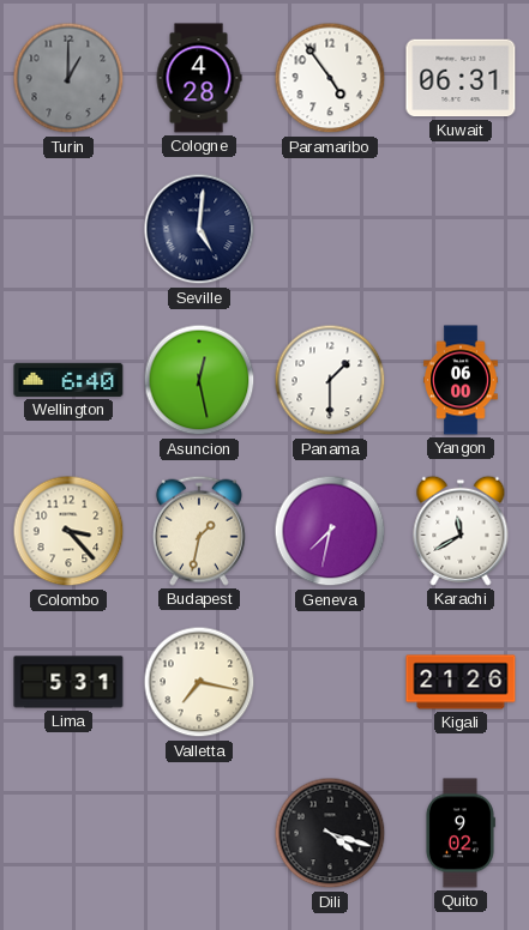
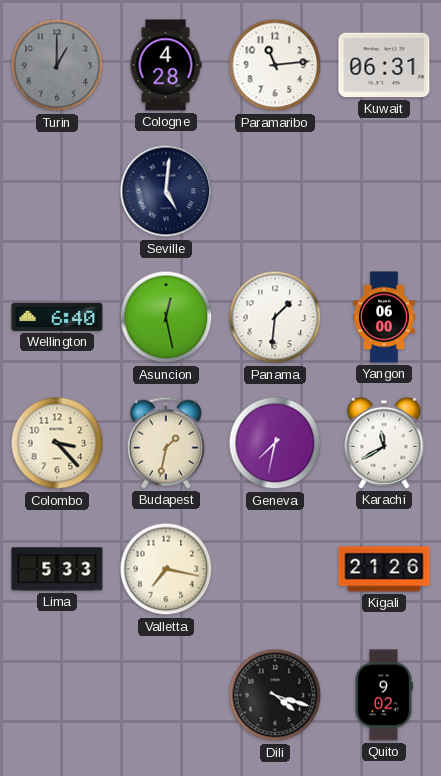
Paramaribo: 4:54 -> 11:14 (275, 65)
Panama: 1:30 -> 1:31 (275, 317)
Lima: 5:31 -> 5:33 (57, 569)
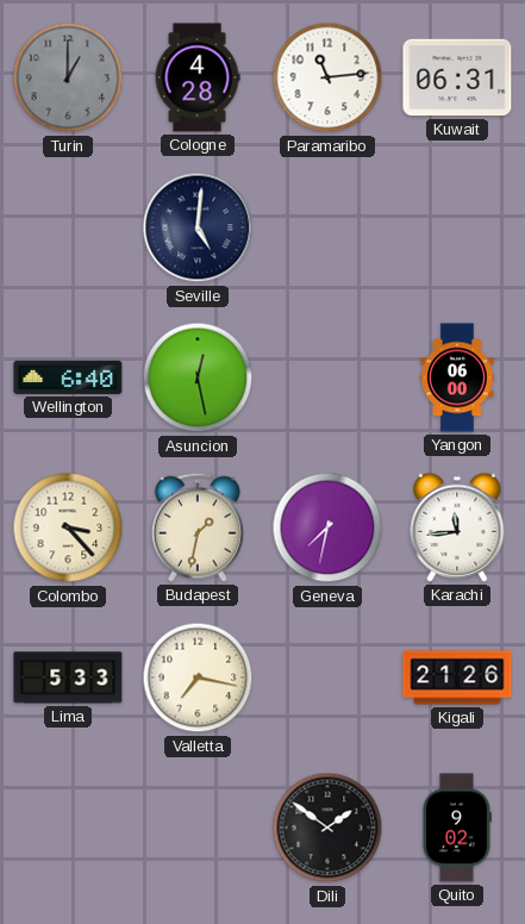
Panama: 1:31 -> none (275, 317)
Karachi: 11:40 -> 11:44 (457, 527)
Dili: 4:18 -> 1:51 (327, 828)
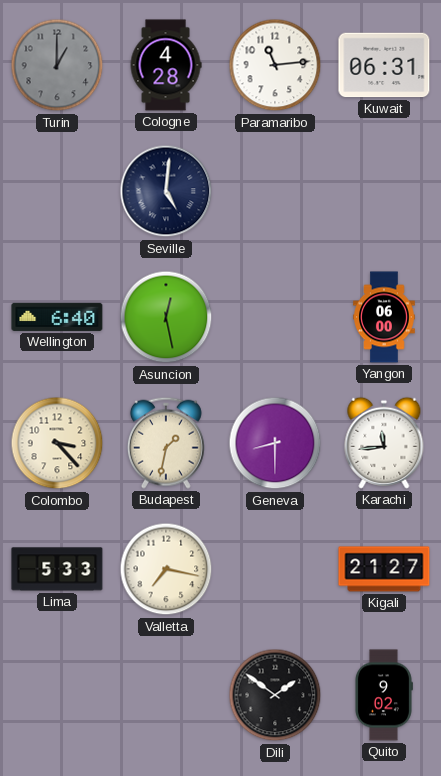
Geneva: 7:32 -> 8:30 (275, 443)
Kigali: 21:26 -> 21:27 (384, 569)
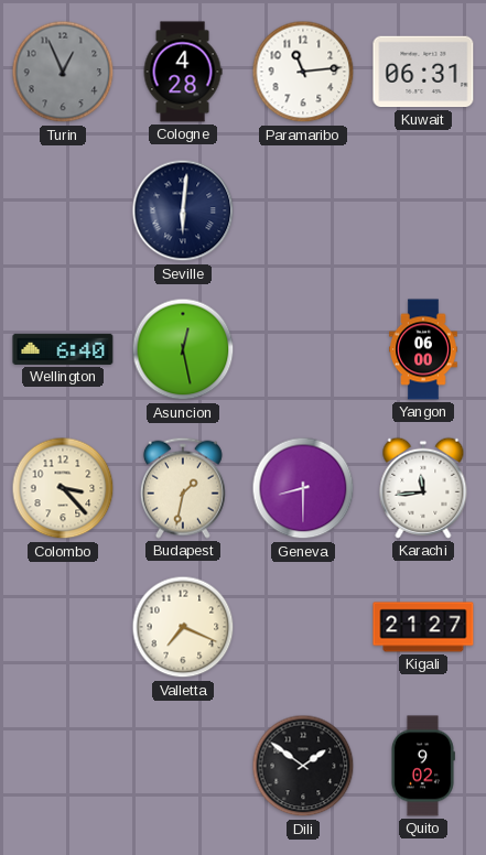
Turin: 1:00 -> 12:56 (63, 72)
Seville: 5:01 -> 6:01 (183, 210)
Lima: 5:33 -> none (57, 569)
Valletta: 7:17 -> 7:19 (183, 627)
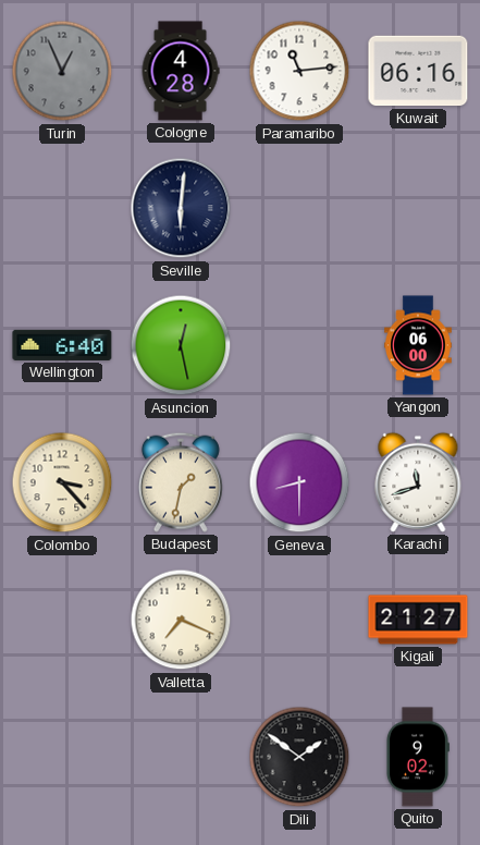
Kuwait: 06:31 -> 06:16 (418, 71)
Karachi: 11:44 -> 11:42 (418, 482)
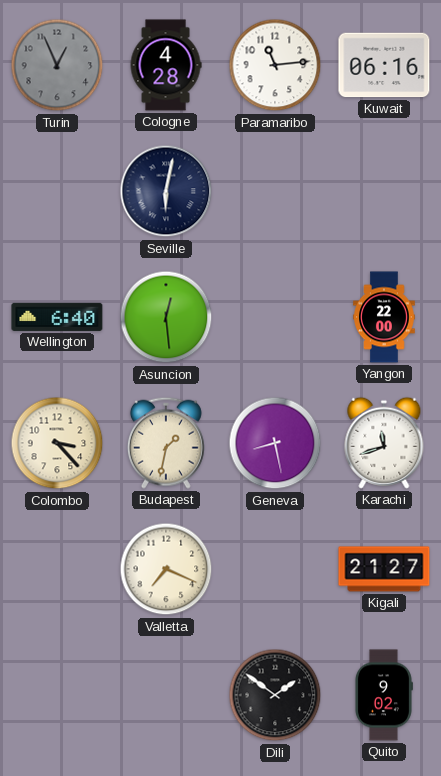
Seville: 6:01 -> 6:02 (166, 191)
Asuncion: 12:28 -> 12:29 (166, 317)
Yangon: 06:00 -> 22:00 (384, 317)
Geneva: 8:30 -> 8:28 (275, 443)
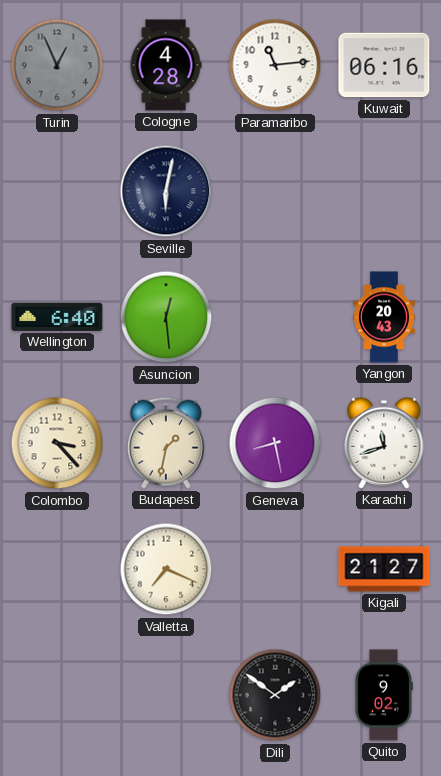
Yangon: 22:00 -> 20:43 (384, 317)
